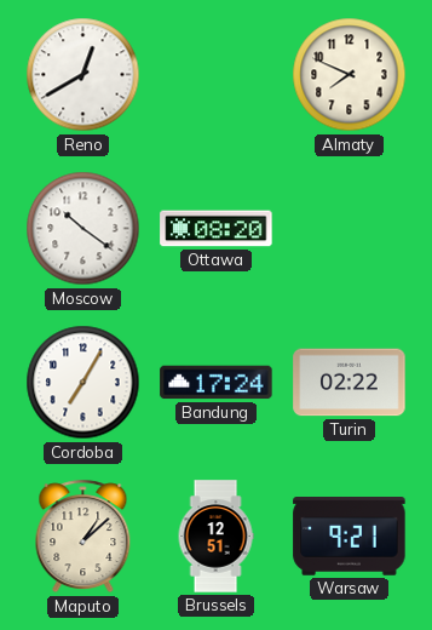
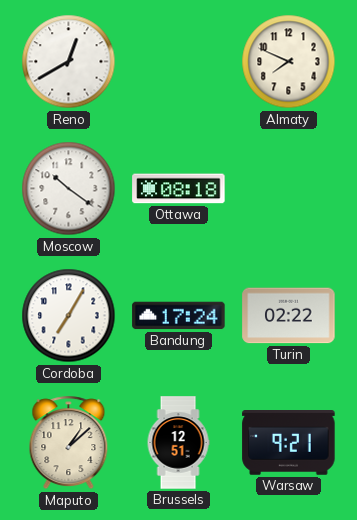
Ottawa: 08:20 -> 08:18 (179, 189)
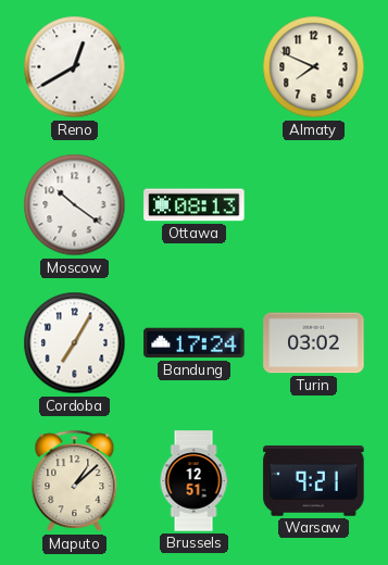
Ottawa: 08:18 -> 08:13 (195, 205)
Turin: 02:22 -> 03:02 (314, 343)
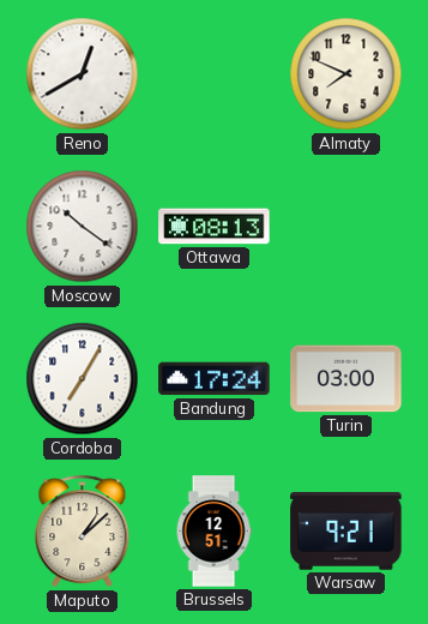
Turin: 03:02 -> 03:00 (346, 379)
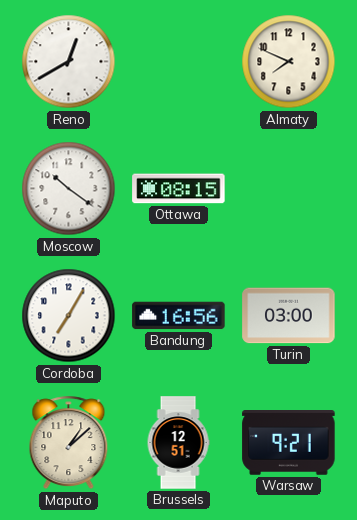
Ottawa: 08:13 -> 08:15 (179, 189)
Bandung: 17:24 -> 16:56 (179, 316)
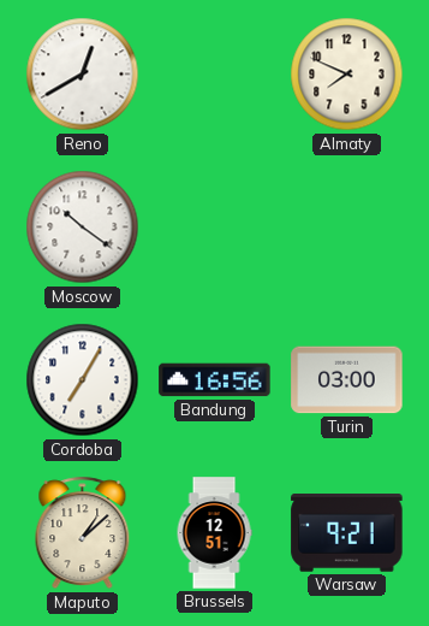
Ottawa: 08:15 -> none (179, 189)
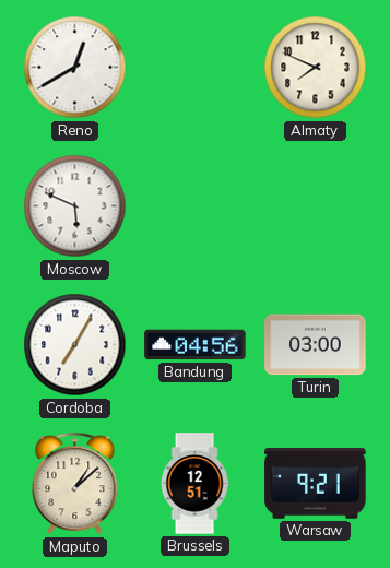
Moscow: 10:21 -> 5:49 (75, 206)
Bandung: 16:56 -> 04:56 (196, 345)
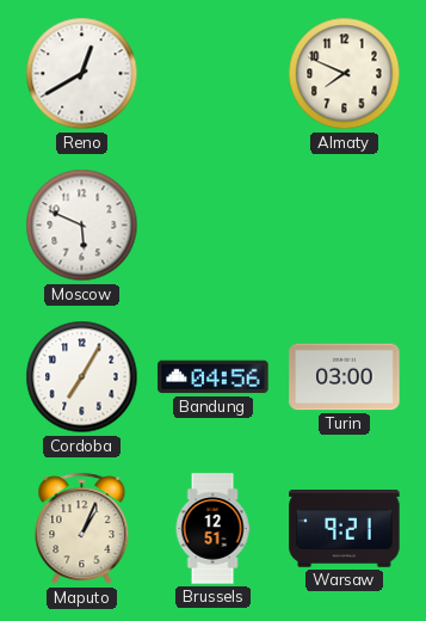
Maputo: 1:08 -> 1:04 (82, 529)
